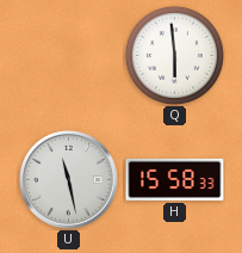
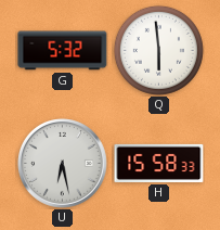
G: none -> 5:32 (63, 51)
U: 11:28 -> 6:28 (63, 164)
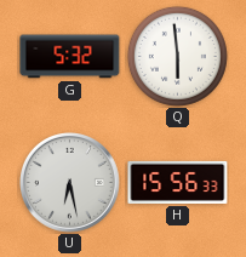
H: 15:58 -> 15:56 (178, 182)
